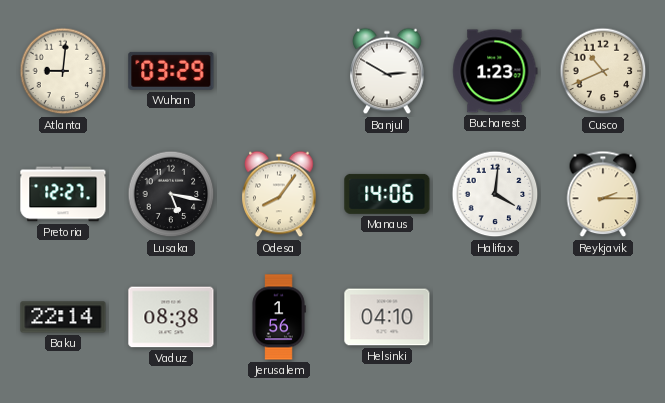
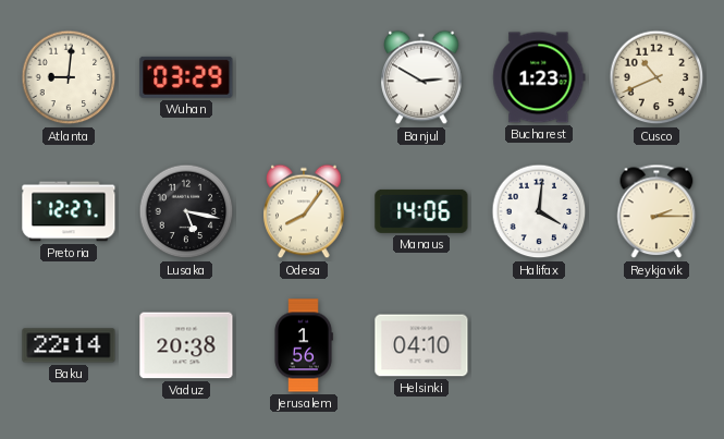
Vaduz: 08:38 -> 20:38 (186, 345)
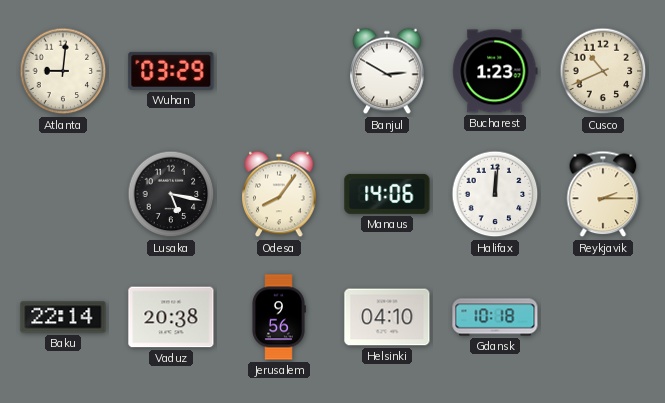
Pretoria: 12:27 -> none (69, 211)
Halifax: 4:01 -> 12:01 (495, 194)
Jerusalem: 1:56 -> 9:56 (279, 317)
Gdansk: none -> 10:18 (495, 317)
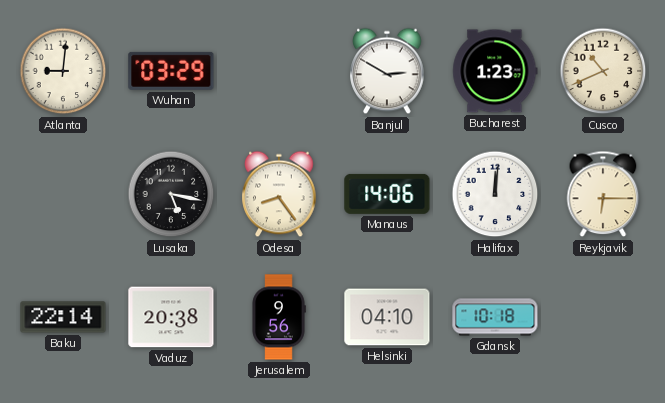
Odesa: 8:06 -> 8:24 (279, 194)
Reykjavik: 2:15 -> 6:15 (603, 194)
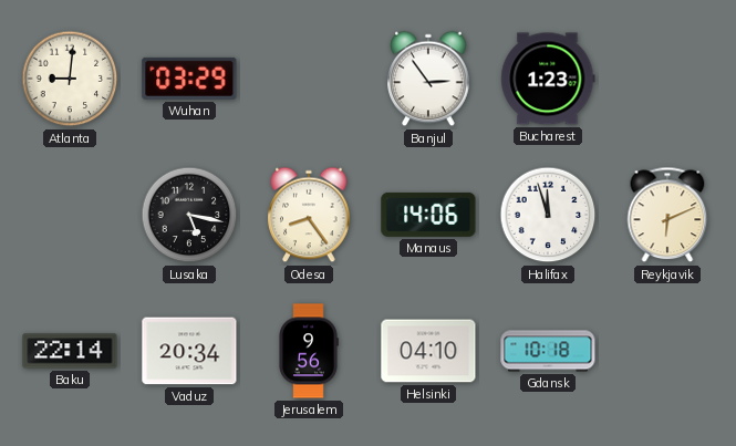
Banjul: 2:50 -> 2:54 (428, 79)
Cusco: 10:41 -> none (603, 71)
Halifax: 12:01 -> 11:57 (548, 215)
Reykjavik: 6:15 -> 6:11 (667, 215)
Vaduz: 20:38 -> 20:34 (189, 351)
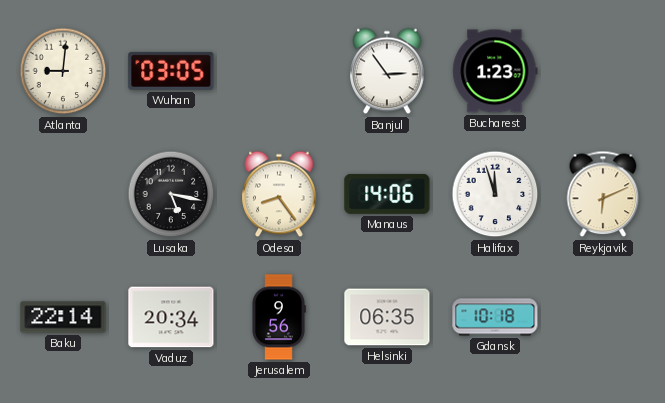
Wuhan: 03:29 -> 03:05 (171, 71)
Helsinki: 04:10 -> 06:35 (387, 317)
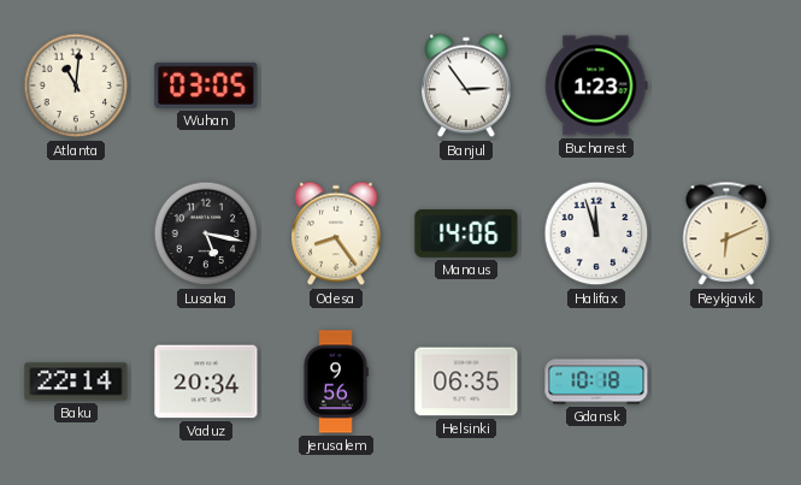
Atlanta: 9:01 -> 11:01 (76, 85)
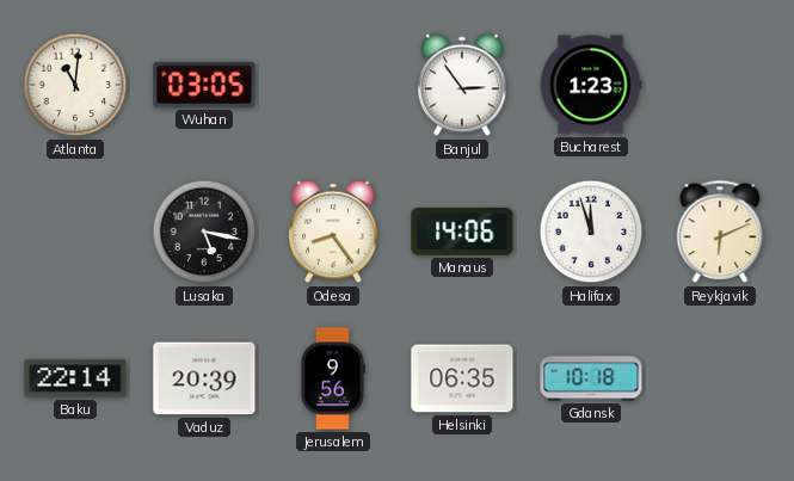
Vaduz: 20:34 -> 20:39 (204, 378)
